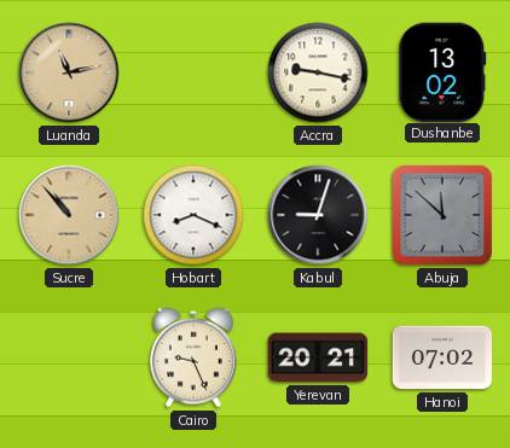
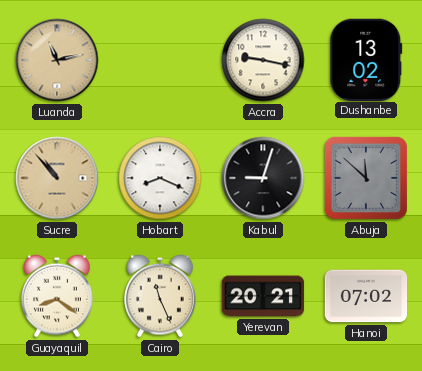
Guayaquil: none -> 8:21 (58, 296)
Cairo: 9:26 -> 11:26 (161, 296)
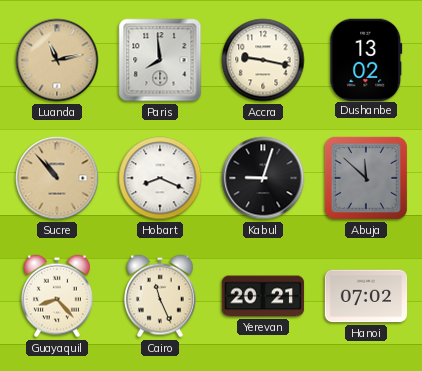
Paris: none -> 7:59 (160, 60)
Guayaquil: 8:21 -> 8:23 (58, 296)
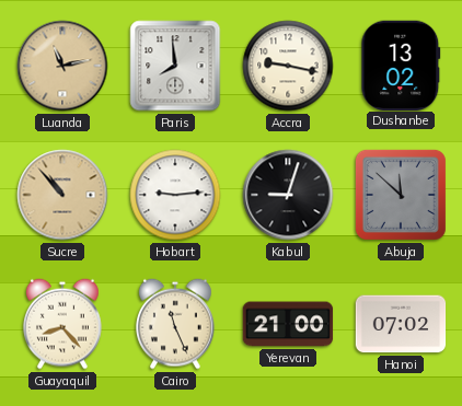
Hobart: 8:19 -> 9:14 (175, 195)
Yerevan: 20:21 -> 21:00 (288, 324)
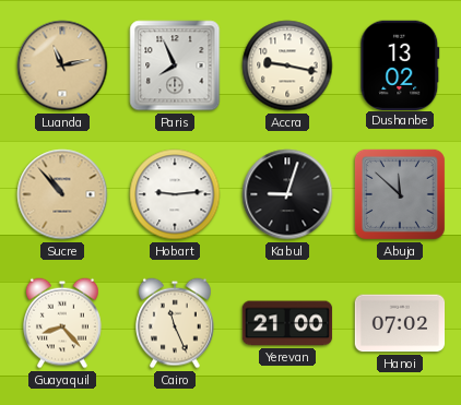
Paris: 7:59 -> 7:56 (175, 65)
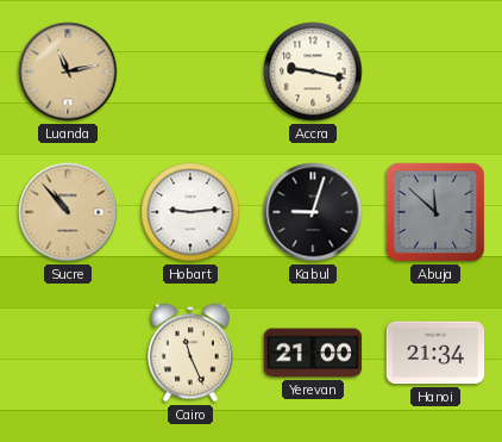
Paris: 7:56 -> none (175, 65)
Dushanbe: 13:02 -> none (400, 64)
Guayaquil: 8:23 -> none (63, 323)
Hanoi: 07:02 -> 21:34 (435, 353)
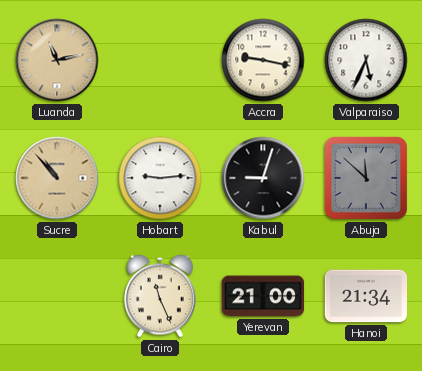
Valparaiso: none -> 5:34 (366, 60)
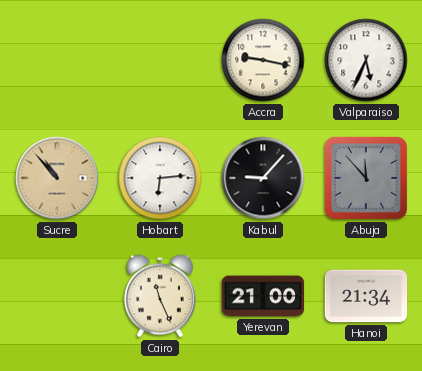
Luanda: 11:13 -> none (57, 60)
Hobart: 9:14 -> 6:14 (160, 178)
Kabul: 9:03 -> 9:07 (263, 178)
Abuja: 11:52 -> 11:53 (366, 178)
